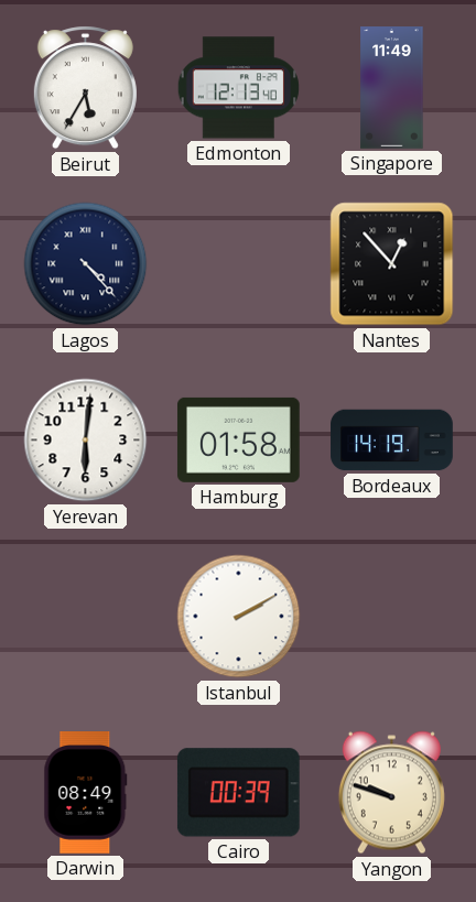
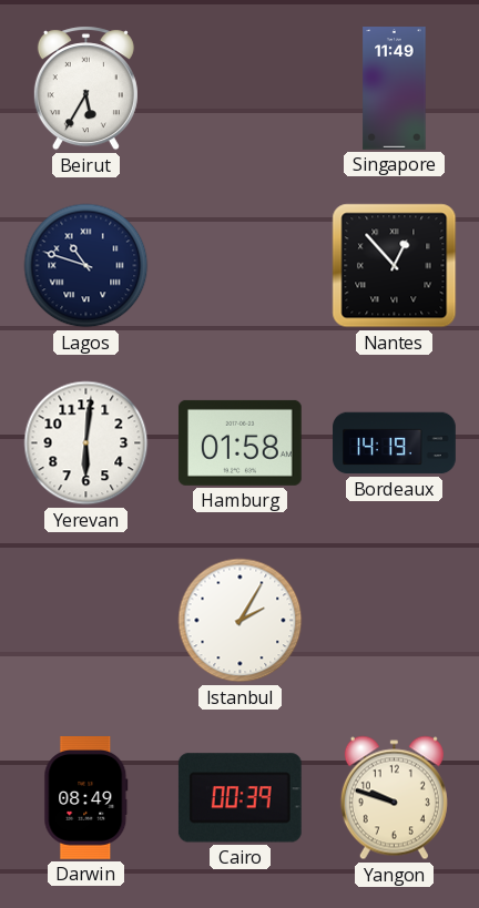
Edmonton: 12:13 -> none (238, 88)
Lagos: 4:23 -> 10:48 (86, 266)
Istanbul: 2:10 -> 2:05 (241, 621)
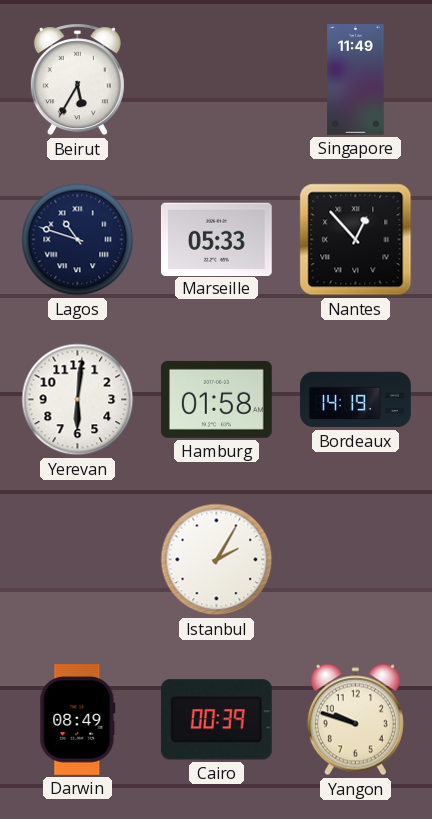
Marseille: none -> 05:33 (216, 239)
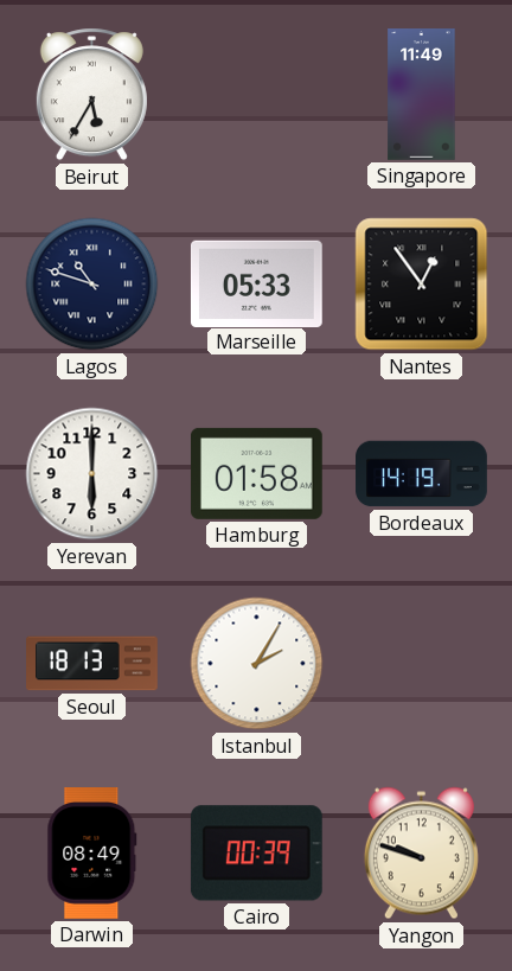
Nantes: 12:53 -> 12:54 (422, 285)
Yerevan: 6:01 -> 6:00 (92, 474)
Seoul: none -> 18:13 (92, 664)
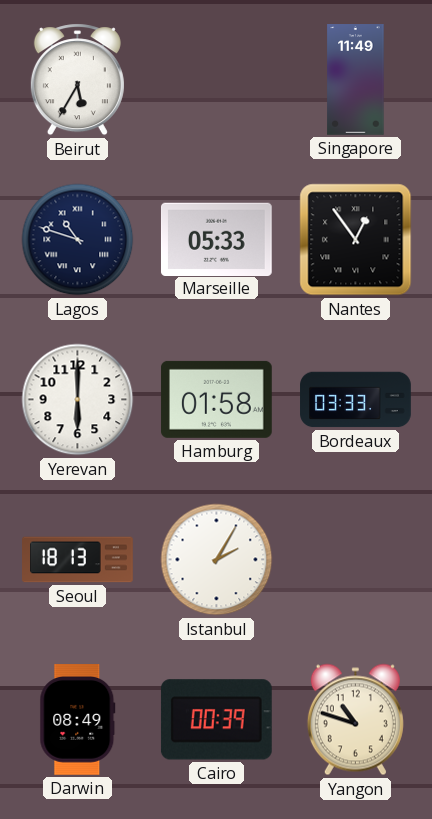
Bordeaux: 14:19 -> 03:33 (356, 400)
Yangon: 9:48 -> 10:48 (355, 720)
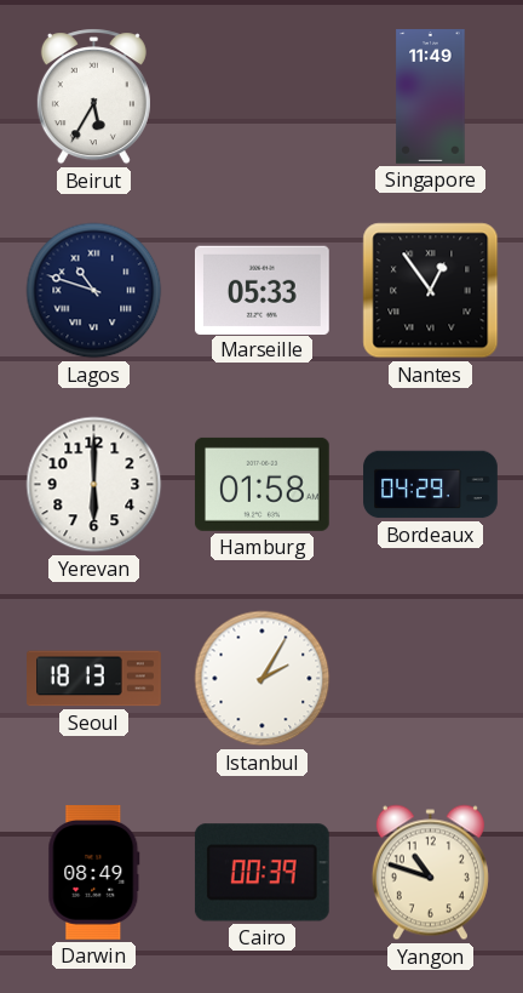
Bordeaux: 03:33 -> 04:29 (431, 485)
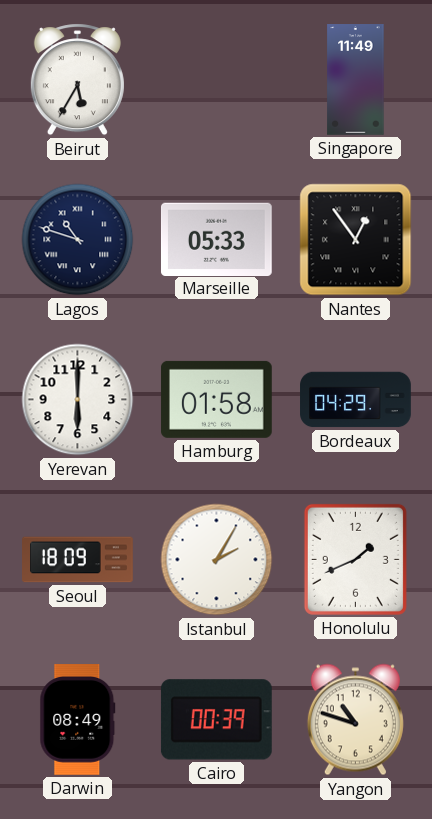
Seoul: 18:13 -> 18:09 (78, 560)
Honolulu: none -> 1:41 (355, 559)
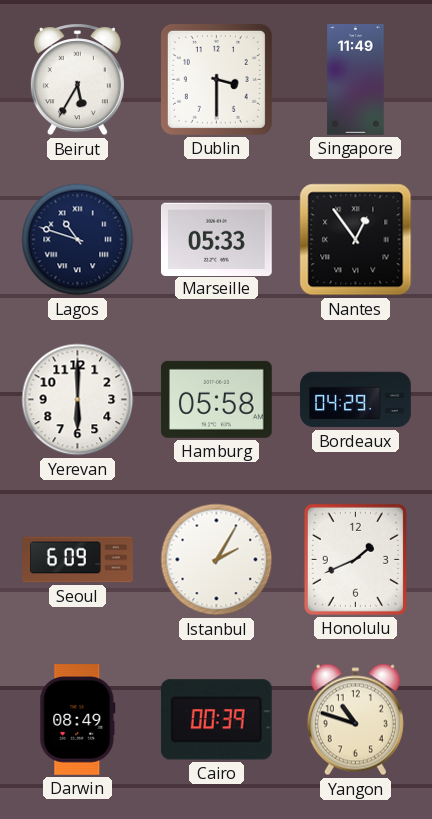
Dublin: none -> 3:30 (216, 79)
Hamburg: 01:58 -> 05:58 (216, 399)
Seoul: 18:09 -> 6:09 (78, 560)
